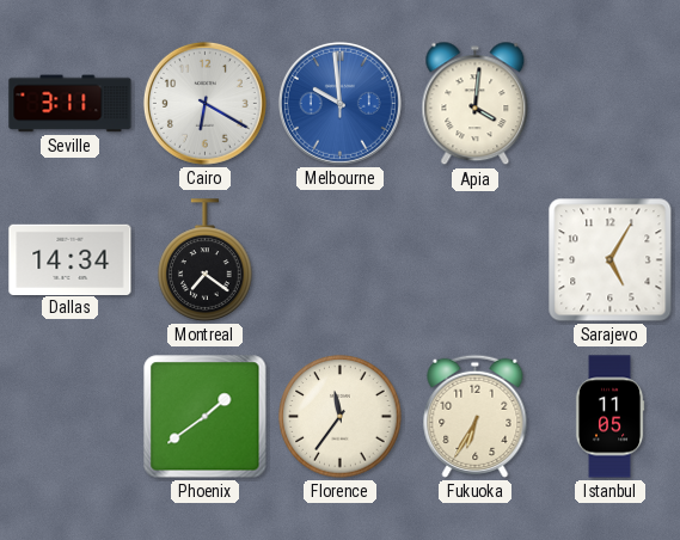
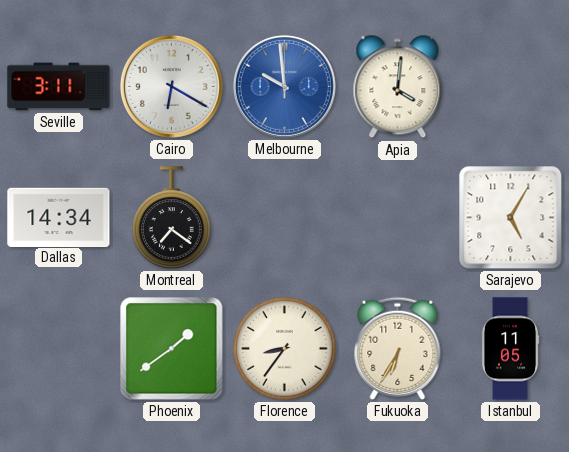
Florence: 11:36 -> 8:36 (285, 349)
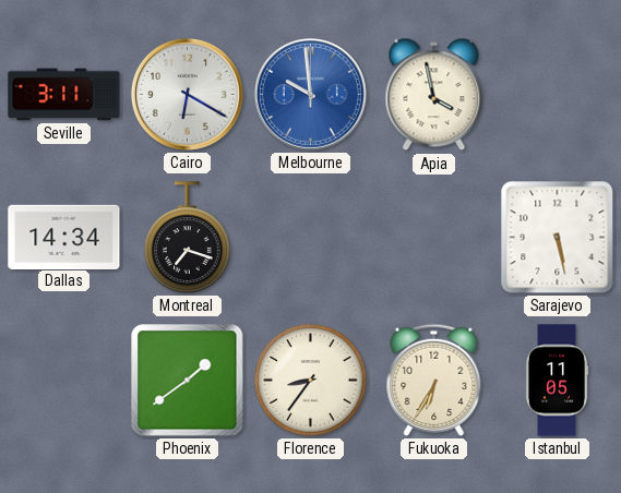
Apia: 4:01 -> 3:58 (434, 95)
Montreal: 7:21 -> 7:18 (188, 238)
Sarajevo: 5:05 -> 5:28 (558, 238)
